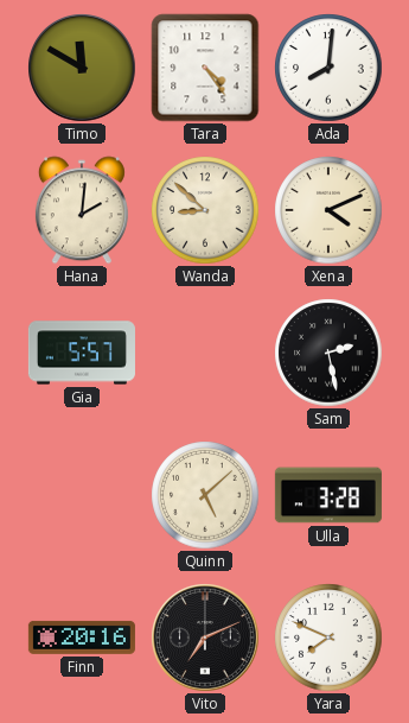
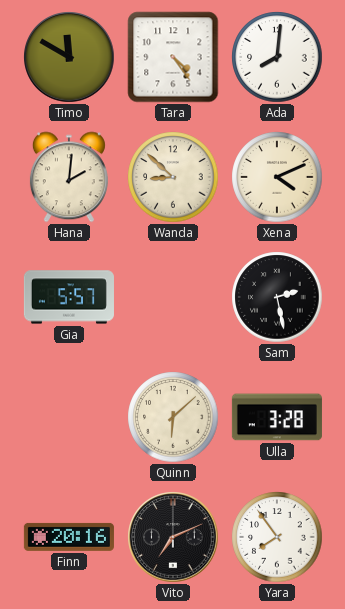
Quinn: 5:08 -> 6:08 (173, 417)
Yara: 7:49 -> 7:54 (277, 537)
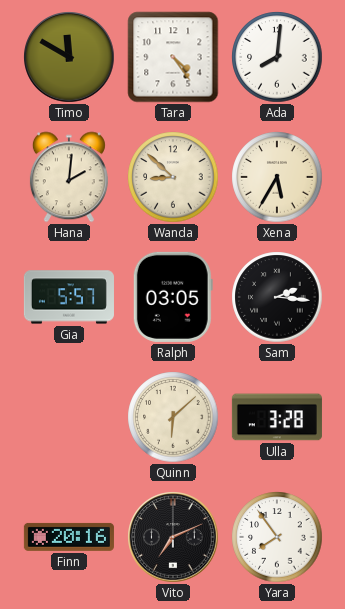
Xena: 4:11 -> 5:35 (277, 177)
Ralph: none -> 03:05 (173, 297)
Sam: 2:28 -> 2:16 (277, 297)
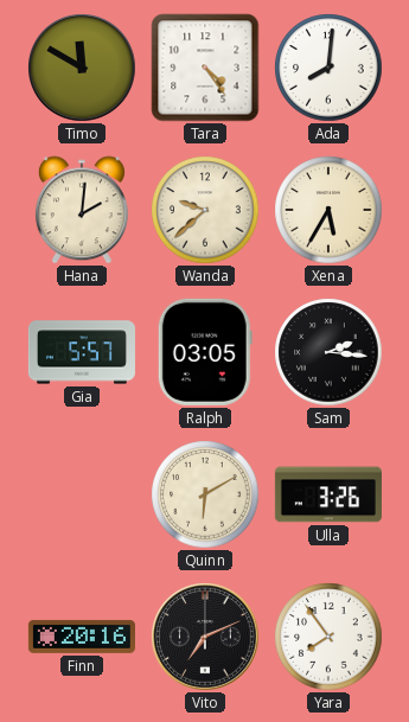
Wanda: 8:52 -> 9:38 (205, 210)
Quinn: 6:08 -> 6:10 (205, 494)
Ulla: 3:28 -> 3:26 (328, 494)
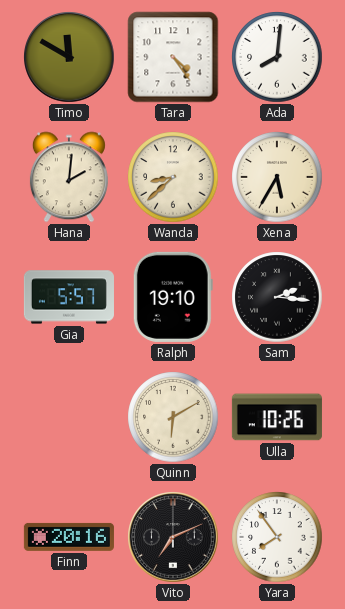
Wanda: 9:38 -> 8:38 (173, 177)
Ralph: 03:05 -> 19:10 (173, 297)
Ulla: 3:26 -> 10:26 (277, 417)
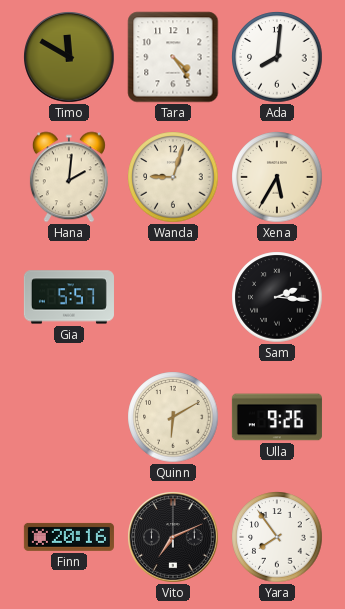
Wanda: 8:38 -> 9:03 (173, 177)
Ralph: 19:10 -> none (173, 297)
Ulla: 10:26 -> 9:26 (277, 417)
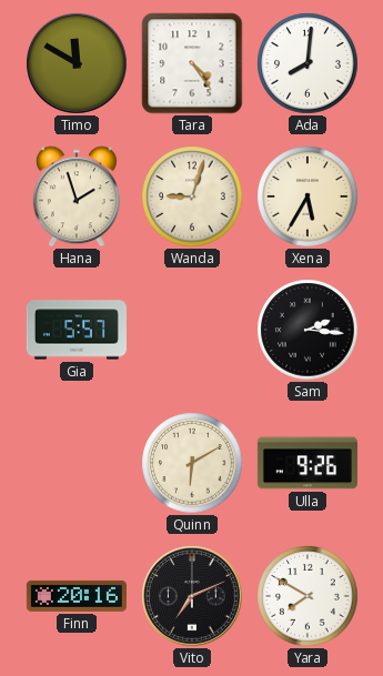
Hana: 2:01 -> 1:57 (77, 196)
Yara: 7:54 -> 7:50 (308, 596)
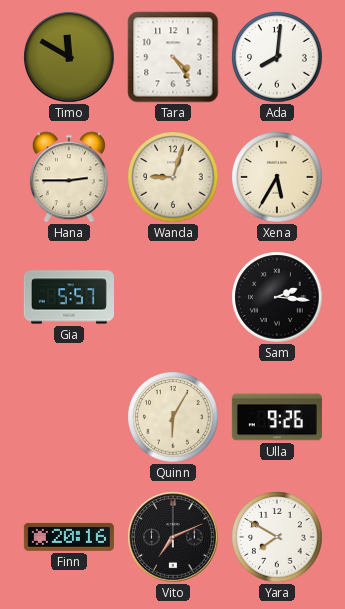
Hana: 1:57 -> 2:45 (69, 177)
Quinn: 6:10 -> 6:05 (173, 417)
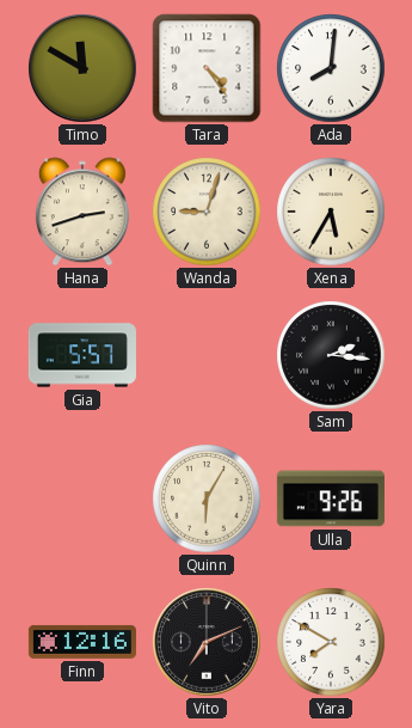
Hana: 2:45 -> 2:42 (82, 212)
Finn: 20:16 -> 12:16 (82, 642)
